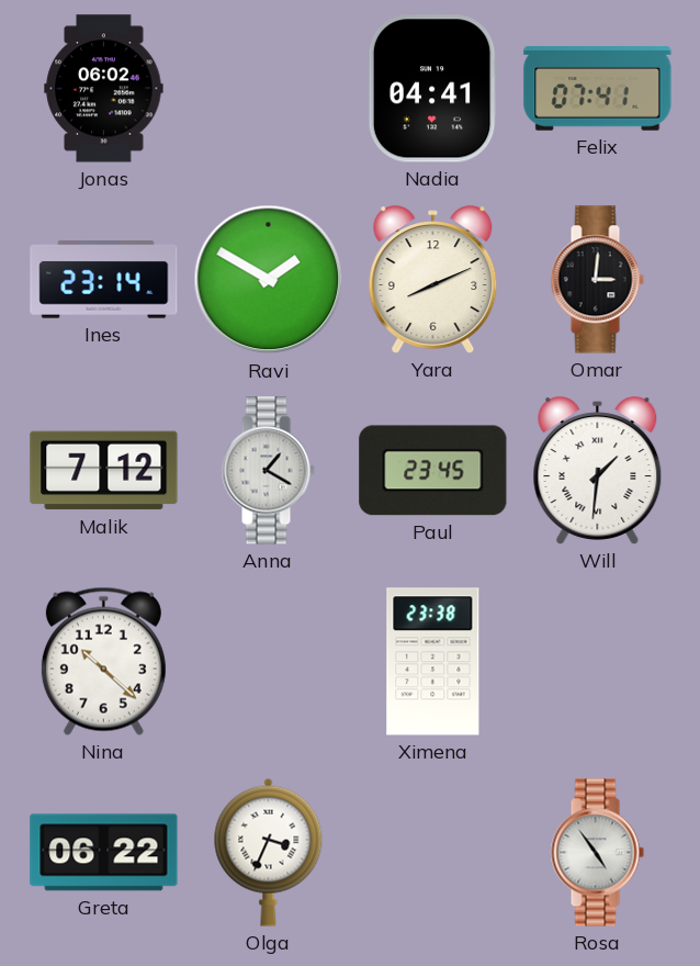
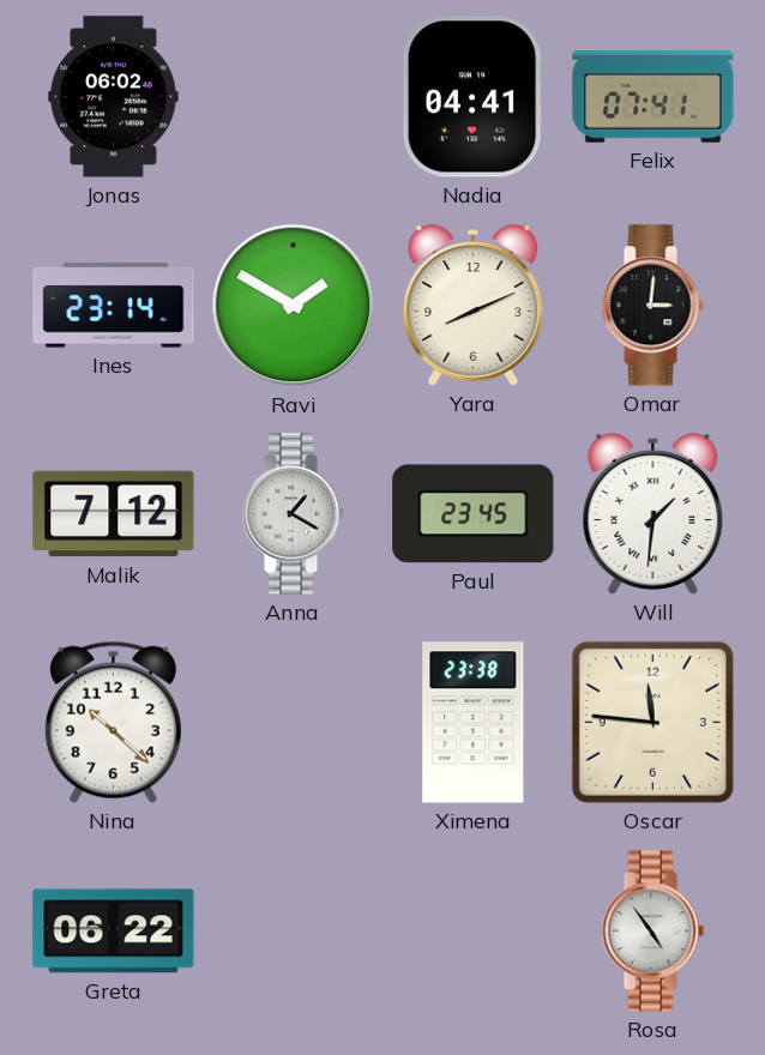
Oscar: none -> 11:46 (652, 722)
Olga: 3:34 -> none (269, 852)
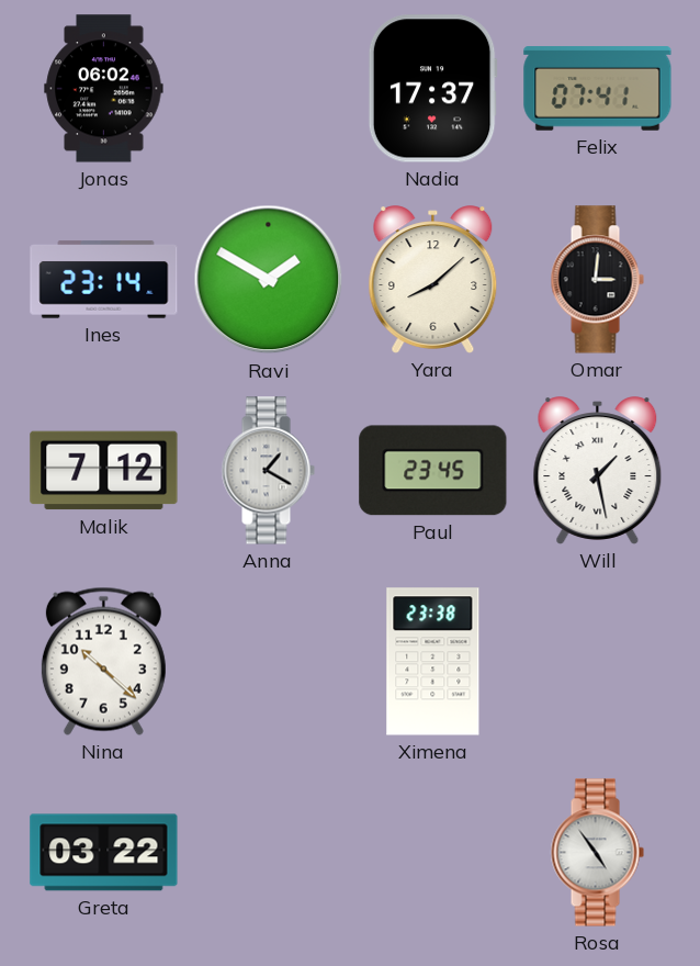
Nadia: 04:41 -> 17:37 (432, 89)
Yara: 8:11 -> 8:08 (433, 280)
Will: 1:31 -> 1:28 (598, 471)
Oscar: 11:46 -> none (652, 722)
Greta: 06:22 -> 03:22 (104, 853)
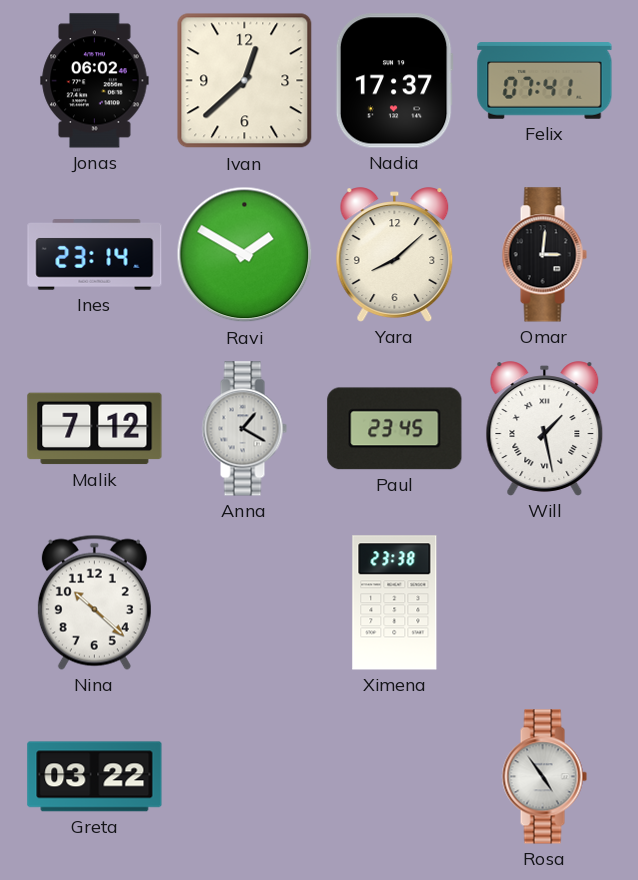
Ivan: none -> 12:38 (245, 81)
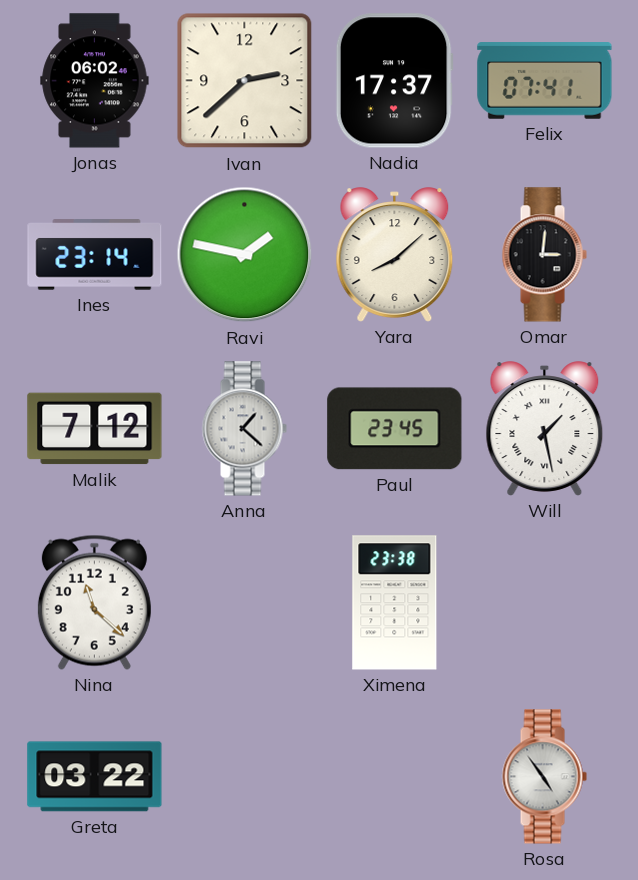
Ivan: 12:38 -> 2:38 (245, 81)
Ravi: 1:50 -> 1:47 (245, 255)
Anna: 1:20 -> 1:22 (244, 429)
Nina: 10:22 -> 11:22 (94, 602)
